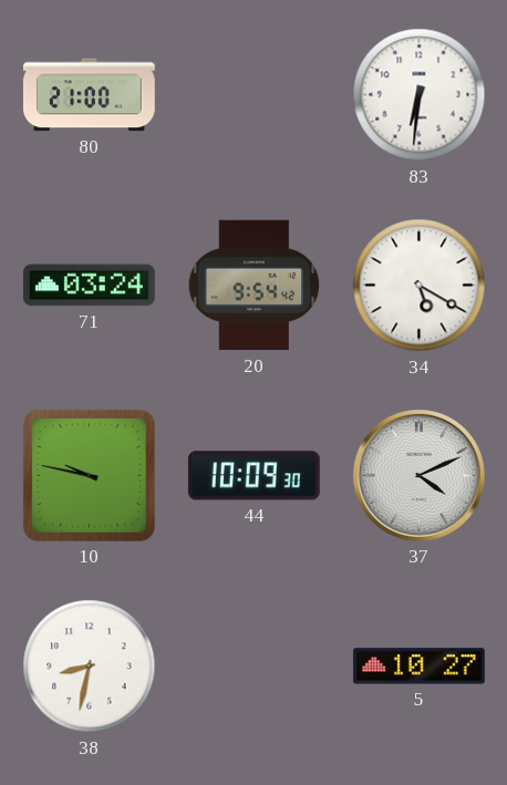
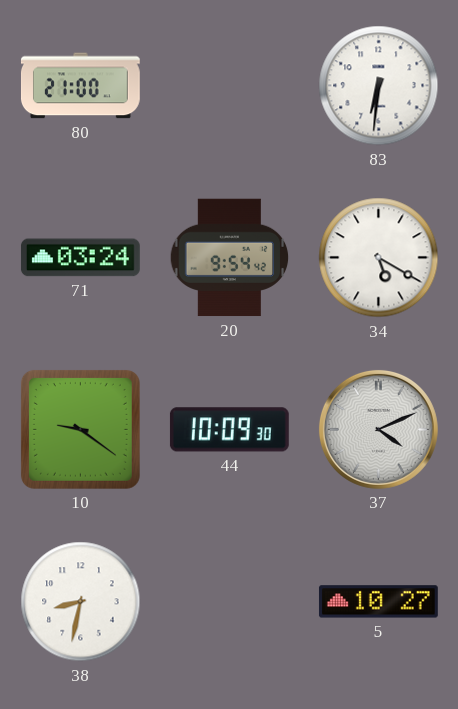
10: 9:47 -> 9:21 (80, 429)
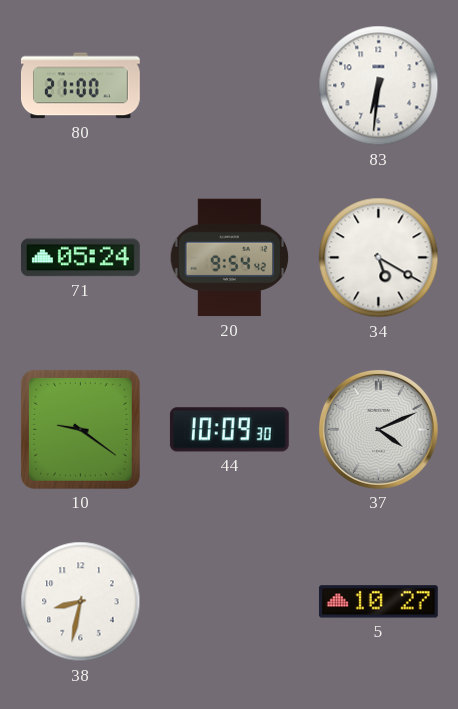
71: 03:24 -> 05:24 (80, 258)
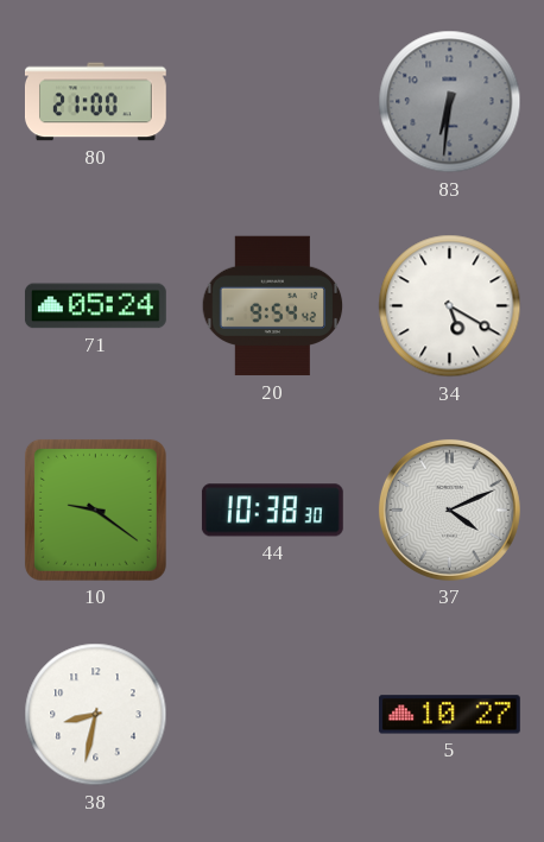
83 dial: white -> grey (450, 102)
44: 10:09 -> 10:38 (272, 511)
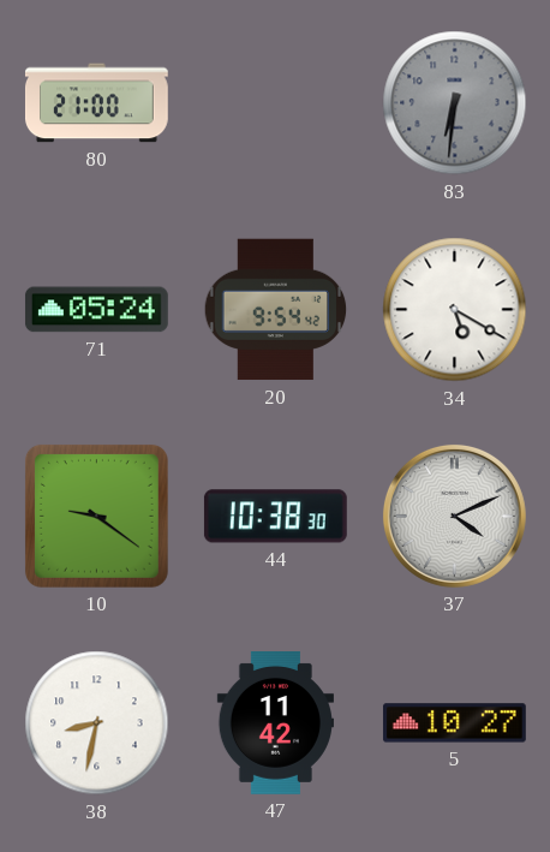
47: none -> 11:42 (275, 723)
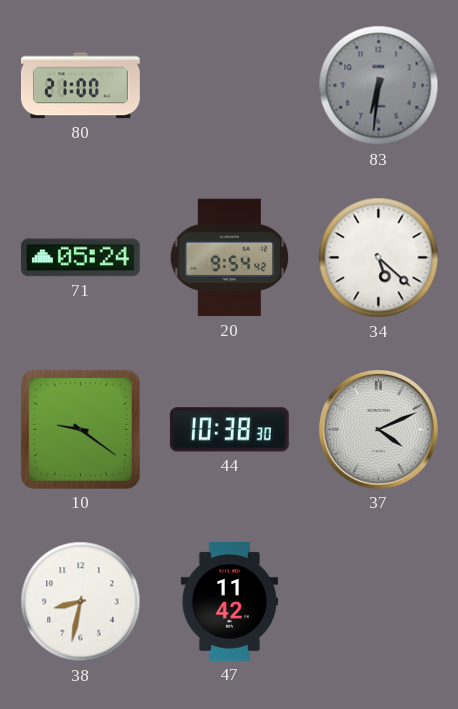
34: 5:20 -> 5:22 (379, 258)
5: 10:27 -> none (454, 723)
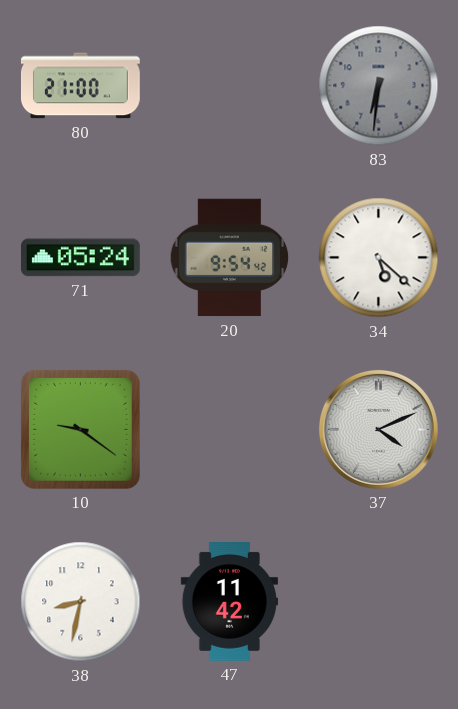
44: 10:38 -> none (229, 430)
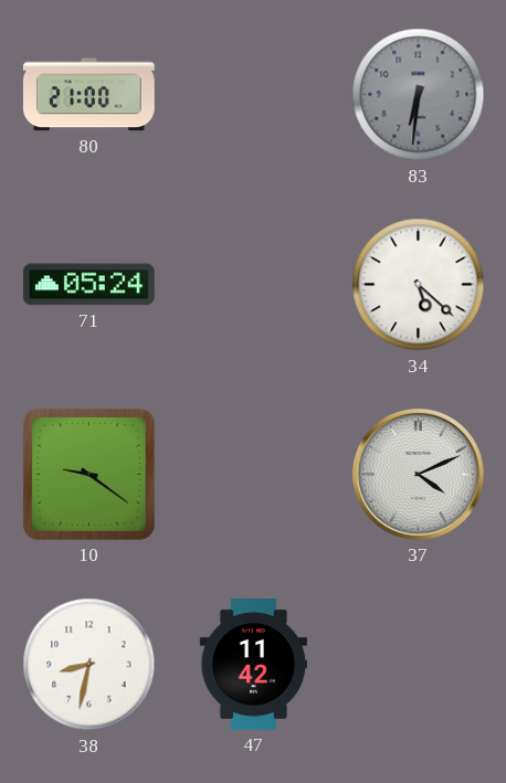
20: 9:54 -> none (230, 258)
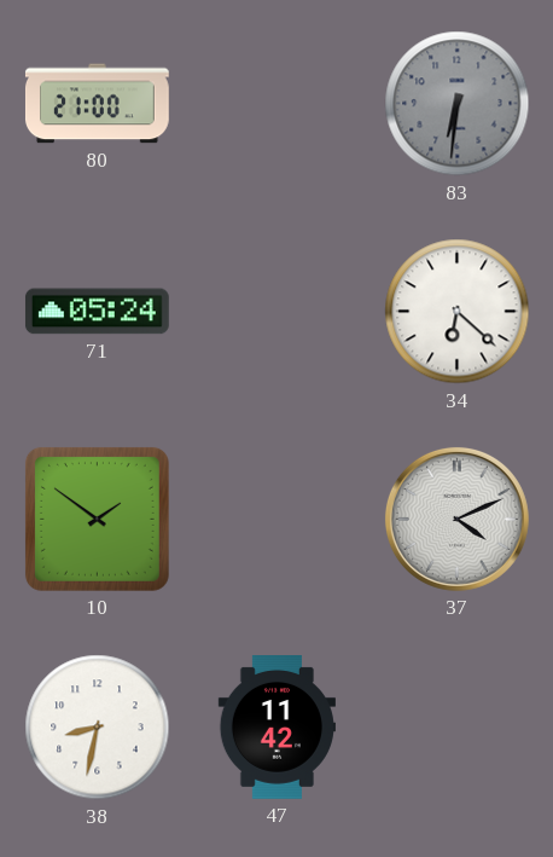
34: 5:22 -> 6:22 (458, 312)
10: 9:21 -> 1:51 (97, 519)
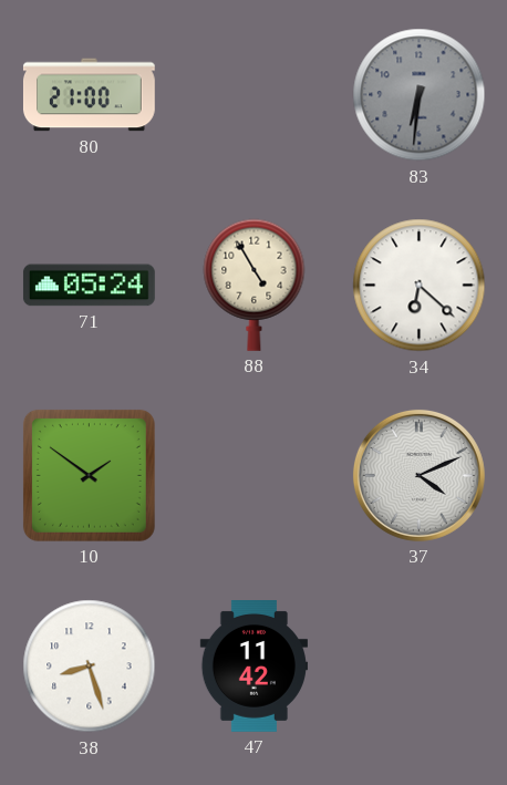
88: none -> 4:55 (255, 285)
38: 8:32 -> 8:27 (90, 667)
